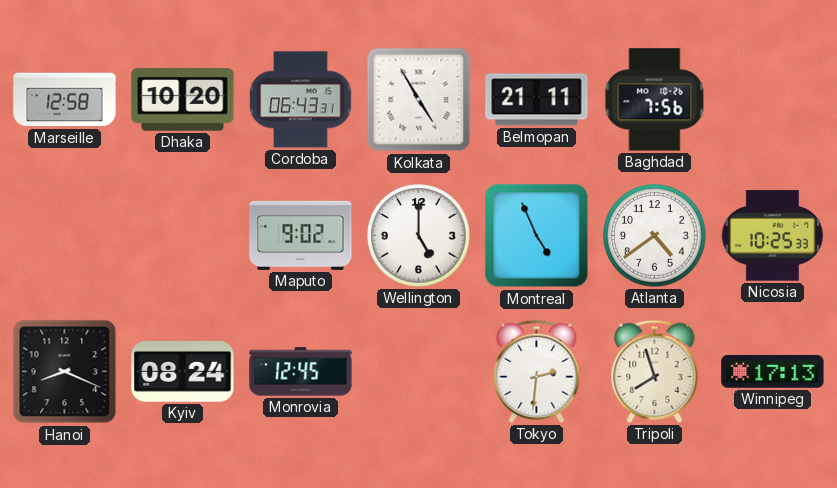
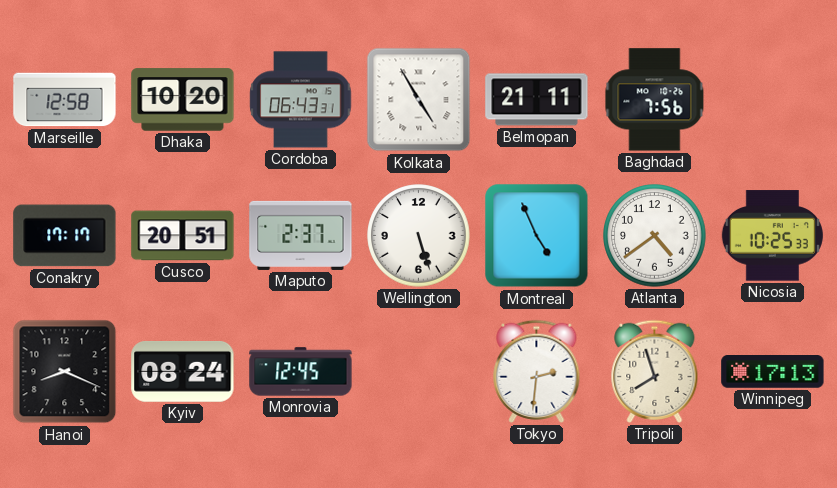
Conakry: none -> 17:17 (65, 236)
Cusco: none -> 20:51 (183, 236)
Maputo: 9:02 -> 2:37 (301, 235)
Wellington: 5:00 -> 5:27 (419, 236)
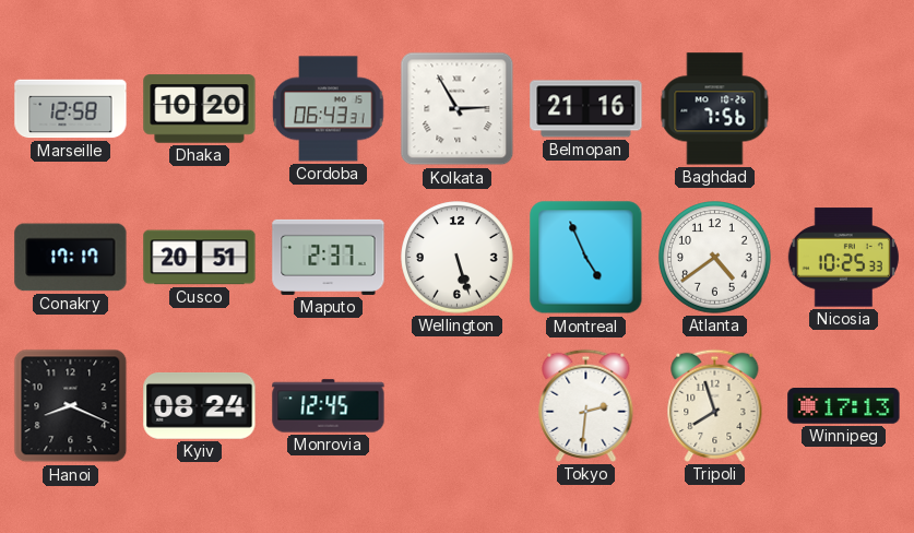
Kolkata: 4:55 -> 2:55 (458, 109)
Belmopan: 21:11 -> 21:16 (586, 109)
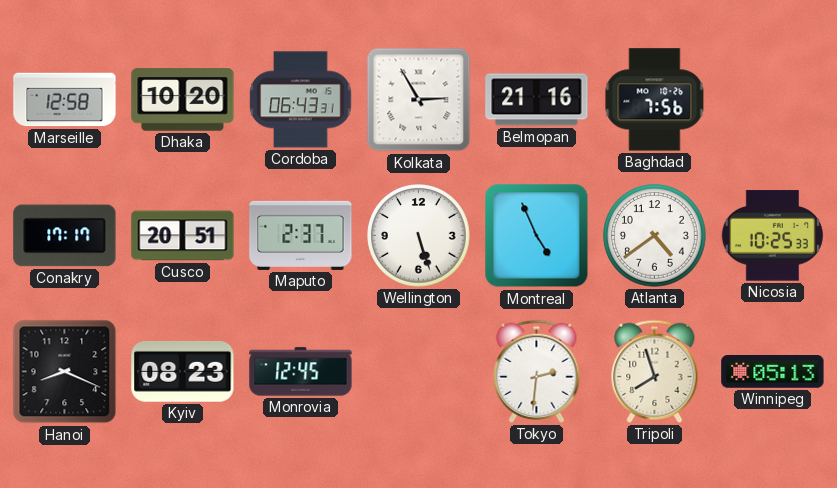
Kyiv: 08:24 -> 08:23 (183, 371)
Winnipeg: 17:13 -> 05:13 (773, 372)
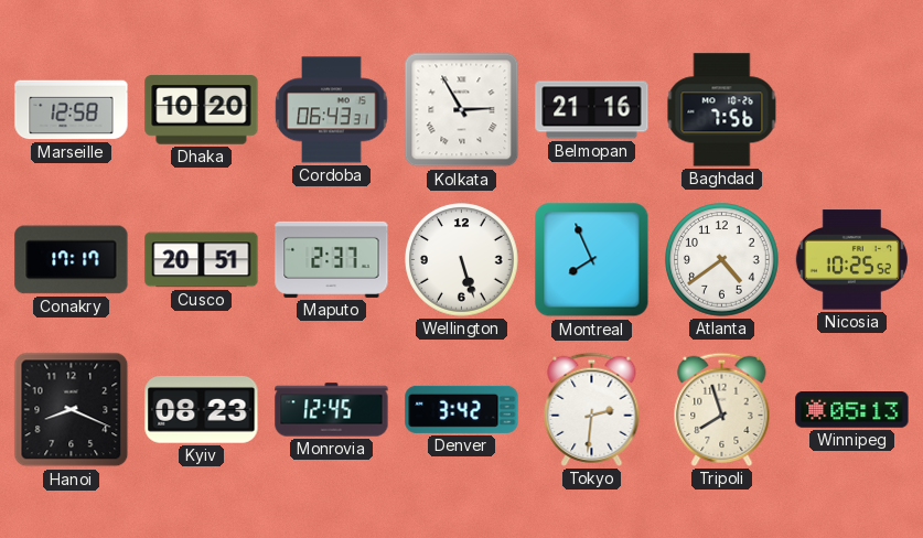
Montreal: 4:56 -> 7:56 (592, 260)
Nicosia: 10:25:33 -> 10:25:52 (851, 260)
Denver: none -> 3:42 (462, 409)
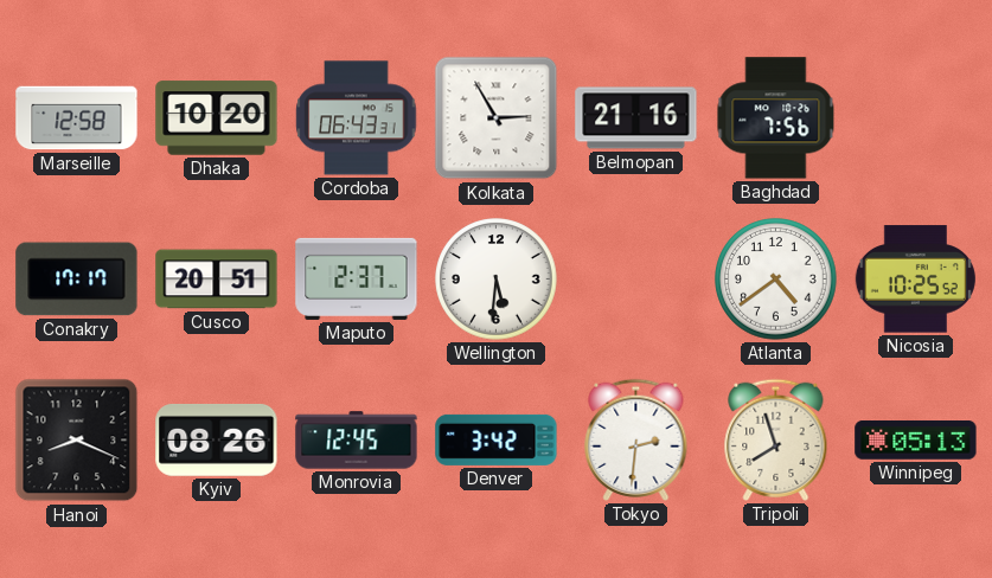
Wellington: 5:27 -> 5:31 (497, 280)
Montreal: 7:56 -> none (592, 260)
Kyiv: 08:23 -> 08:26 (217, 439)
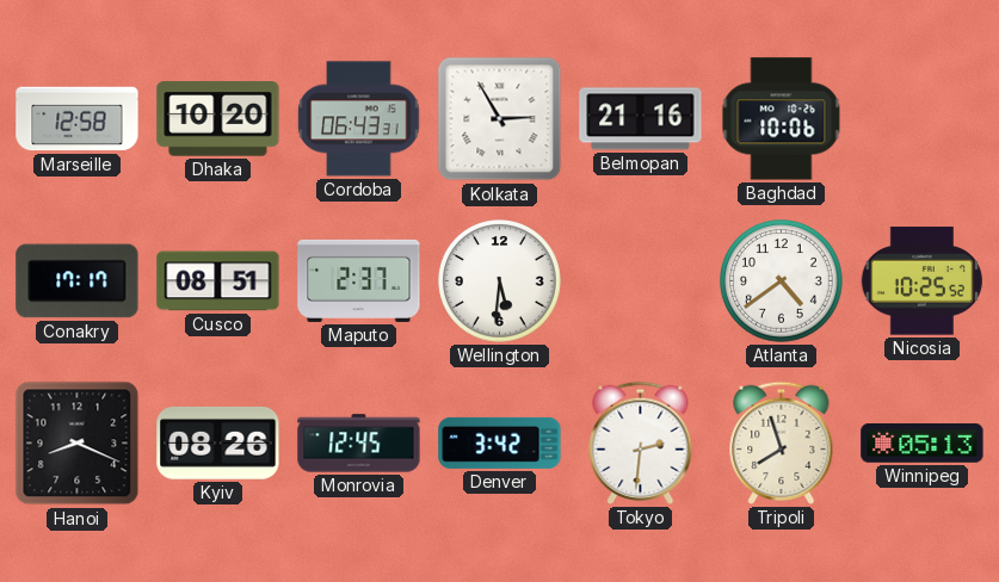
Baghdad: 7:56 -> 10:06 (782, 119)
Cusco: 20:51 -> 08:51 (218, 281)
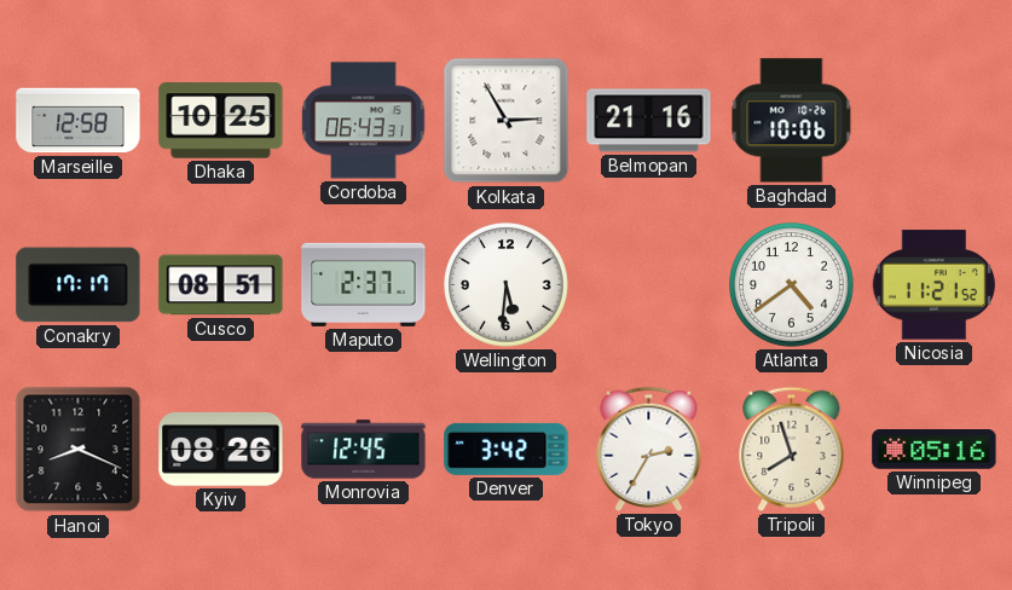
Dhaka: 10:20 -> 10:25 (221, 121)
Nicosia: 10:25 -> 11:21 (933, 285)
Tokyo: 2:31 -> 2:35 (649, 449)
Winnipeg: 05:13 -> 05:16 (935, 450)
